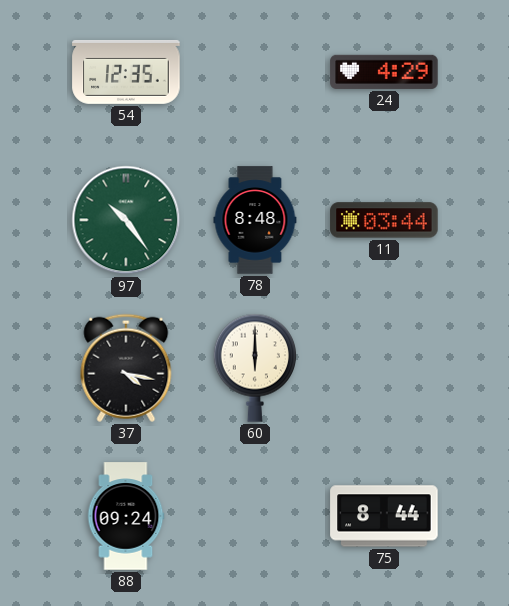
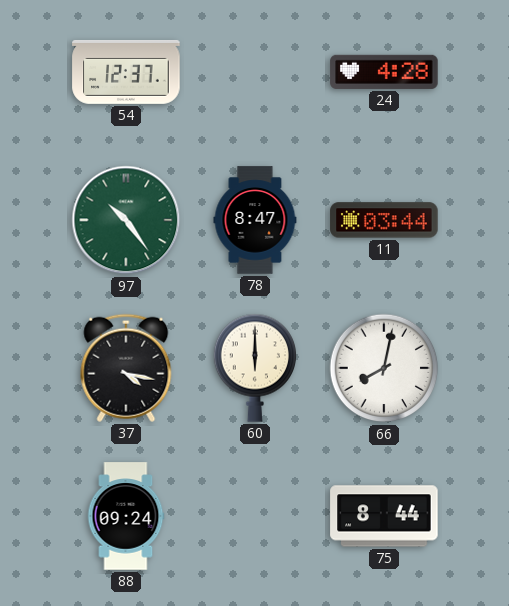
54: 12:35 -> 12:37 (126, 72)
24: 4:29 -> 4:28 (384, 72)
78: 8:48 -> 8:47 (255, 220)
66: none -> 8:02 (384, 368)
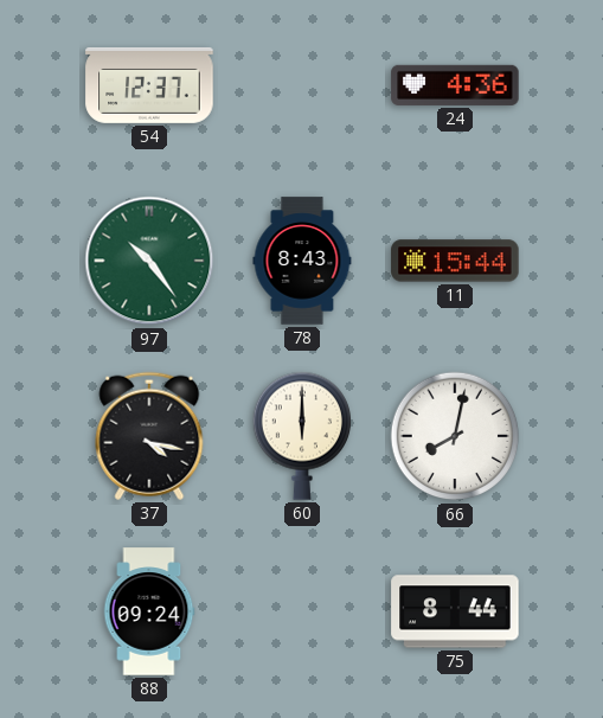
24: 4:28 -> 4:36 (455, 85)
78: 8:47 -> 8:43 (302, 261)
11: 03:44 -> 15:44 (455, 261)
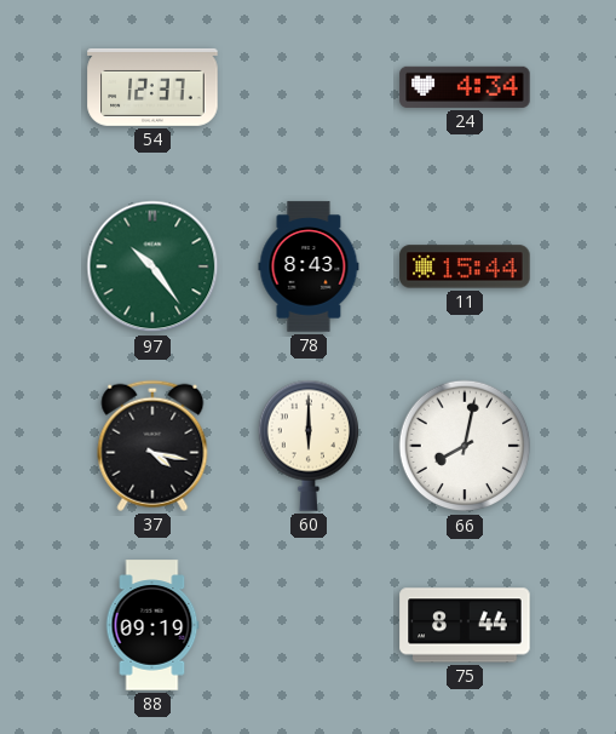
24: 4:36 -> 4:34 (465, 87)
88: 09:24 -> 09:19 (152, 625)
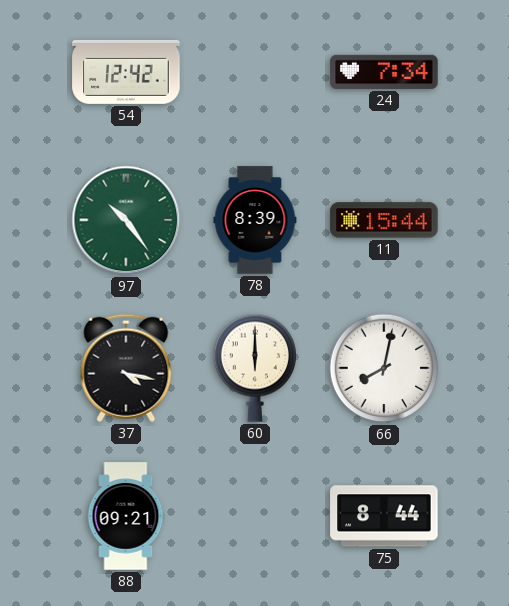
54: 12:37 -> 12:42 (126, 72)
24: 4:34 -> 7:34 (384, 72)
78: 8:43 -> 8:39 (255, 220)
88: 09:19 -> 09:21 (126, 516)
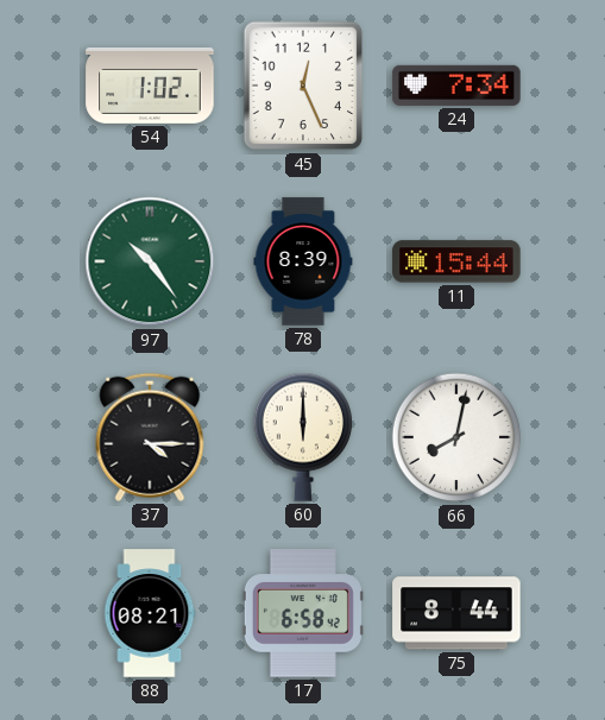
54: 12:42 -> 1:02 (150, 86)
45: none -> 12:26 (303, 86)
37: 4:17 -> 4:15 (150, 437)
88: 09:21 -> 08:21 (150, 613)
17: none -> 6:58 (303, 613)
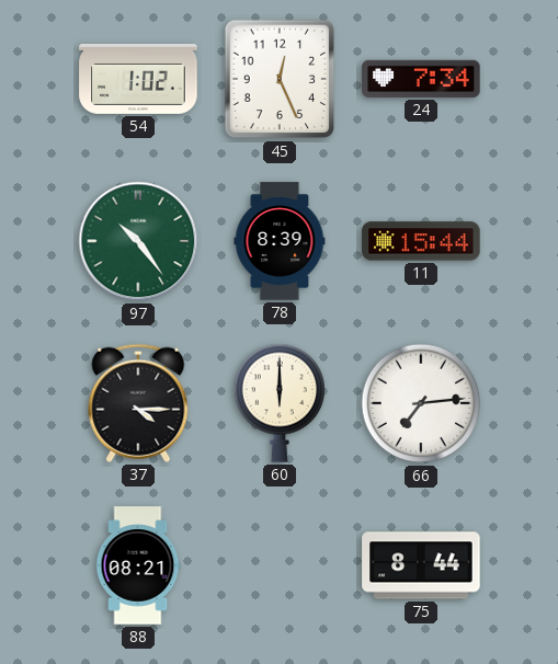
66: 8:02 -> 7:14 (421, 403)
17: 6:58 -> none (303, 613)
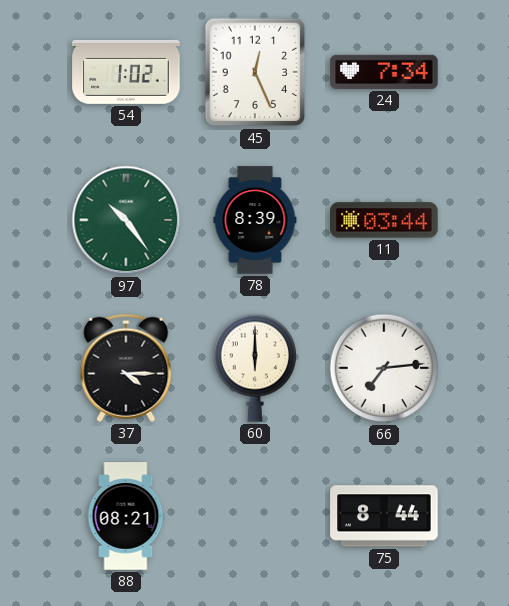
11: 15:44 -> 03:44 (384, 220)
